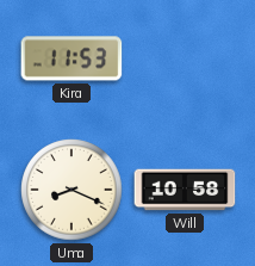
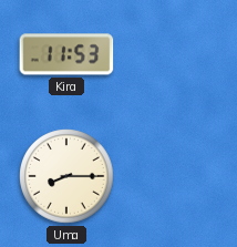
Uma: 8:19 -> 8:15 (66, 176)
Will: 10:58 -> none (185, 190)
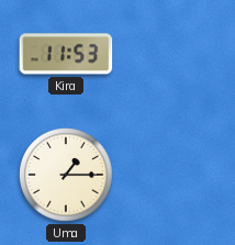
Uma: 8:15 -> 1:15 (66, 175)
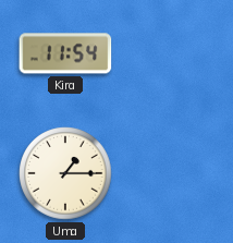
Kira: 11:53 -> 11:54 (65, 53)
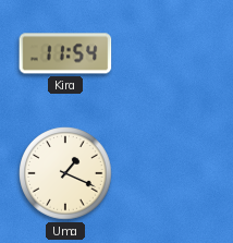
Uma: 1:15 -> 1:19 (65, 173)
